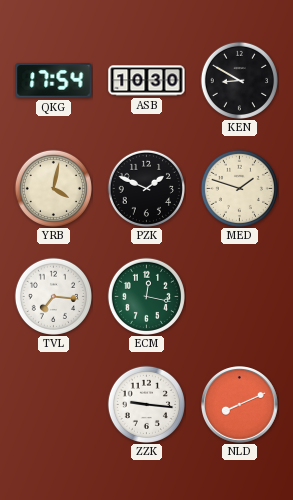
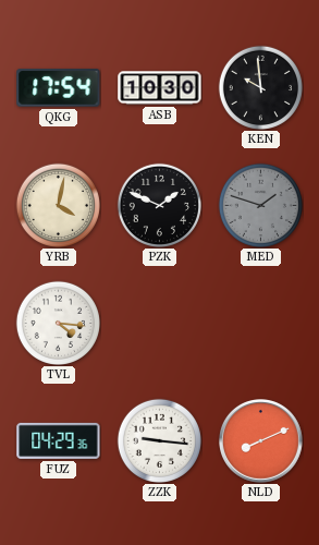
KEN: 8:50 -> 9:59 (260, 87)
MED dial: cream -> grey (260, 205)
TVL: 7:16 -> 4:16 (58, 323)
ECM: 12:17 -> none (146, 296)
FUZ: none -> 04:29 (59, 440)
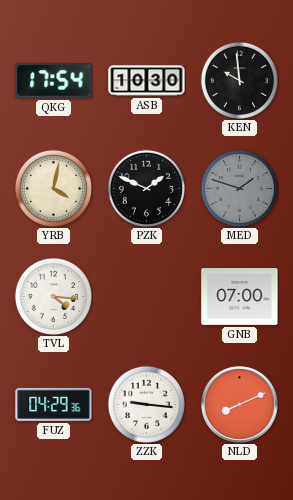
GNB: none -> 07:00 (240, 297)
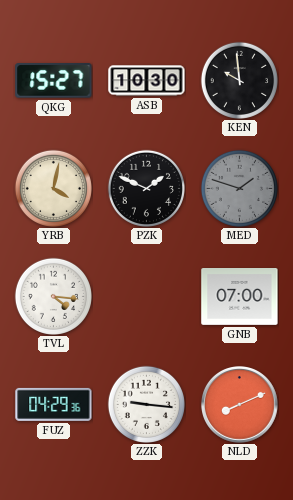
QKG: 17:54 -> 15:27 (54, 81)
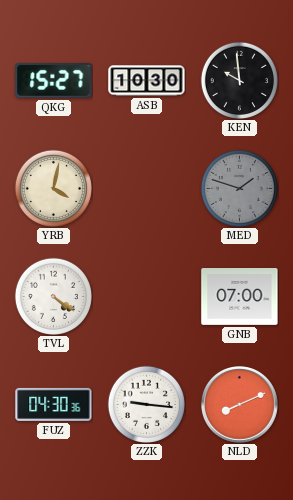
PZK: 1:49 -> none (146, 188)
TVL: 4:16 -> 4:21 (53, 296)
FUZ: 04:29 -> 04:30 (54, 404)
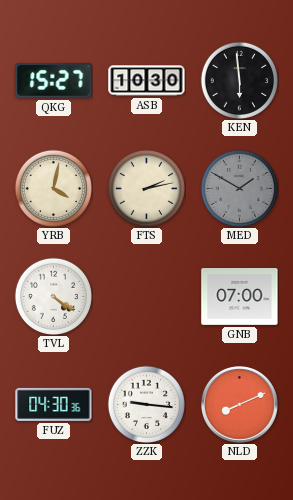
KEN: 9:59 -> 5:59 (239, 80)
FTS: none -> 2:13 (146, 188)
MED: 1:48 -> 1:50 (239, 188)
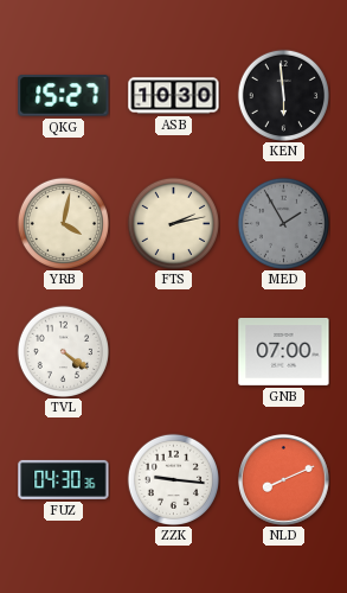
MED: 1:50 -> 1:55 (283, 223)
